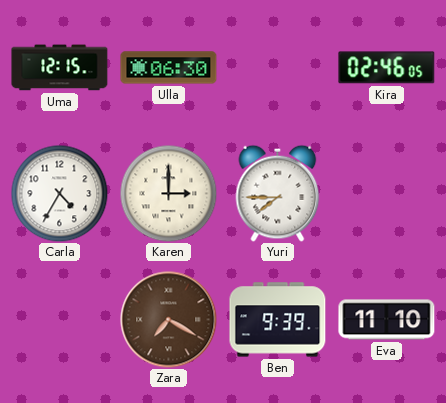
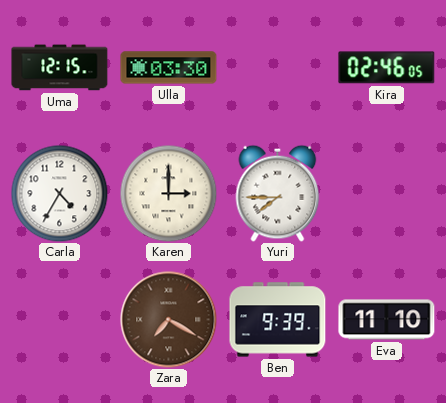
Ulla: 06:30 -> 03:30 (169, 68)
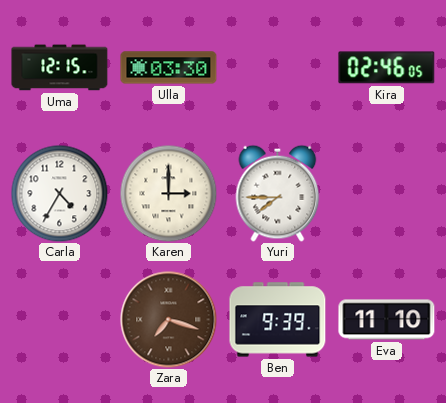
Zara: 7:20 -> 7:18 (169, 320)
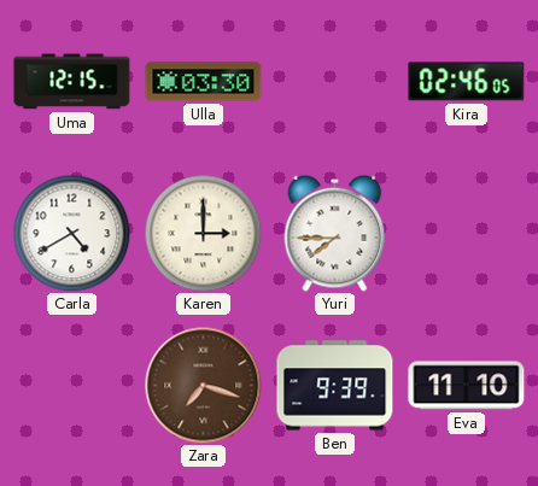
Carla: 4:35 -> 4:40 (71, 233)
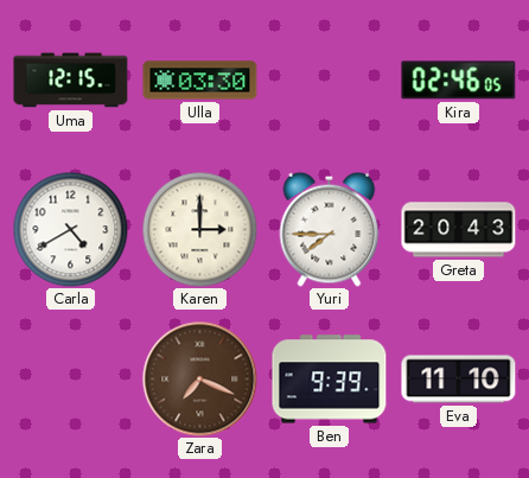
Greta: none -> 20:43 (459, 230)
Zara: 7:18 -> 7:19 (200, 380)
